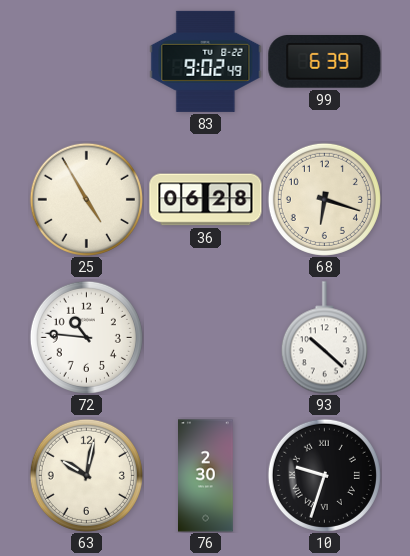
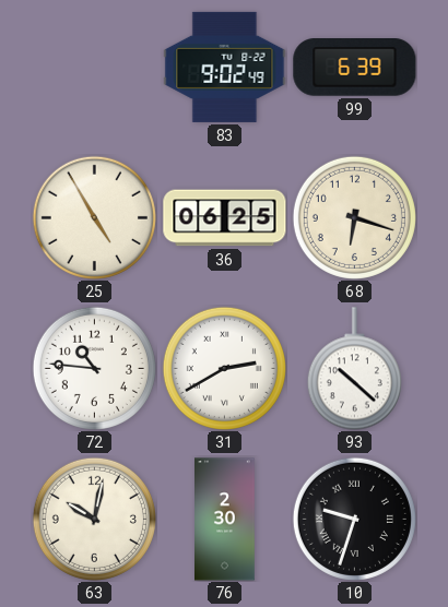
36: 06:28 -> 06:25 (225, 218)
31: none -> 2:40 (224, 368)
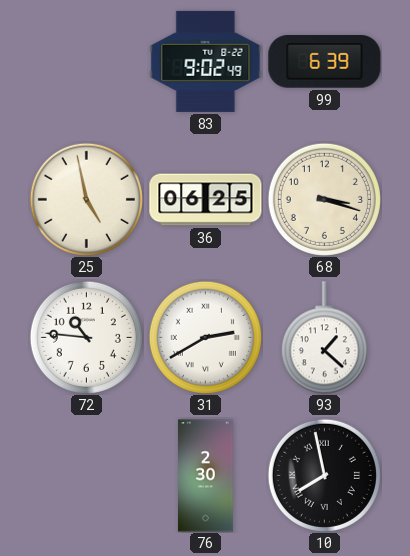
25: 4:55 -> 4:58 (86, 199)
68: 6:18 -> 3:18 (324, 199)
93: 10:22 -> 1:22 (324, 338)
63: 10:02 -> none (94, 519)
10: 9:33 -> 7:58 (324, 475)
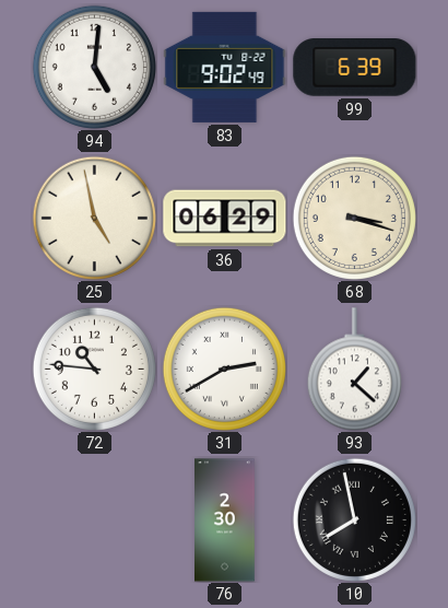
94: none -> 5:01 (94, 67)
36: 06:25 -> 06:29 (225, 219)
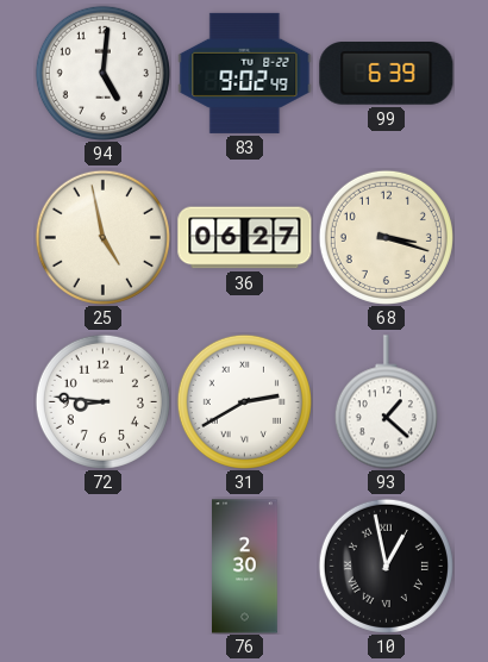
36: 06:29 -> 06:27 (245, 238)
72: 10:46 -> 8:46 (102, 401)
10: 7:58 -> 12:58 (386, 566)
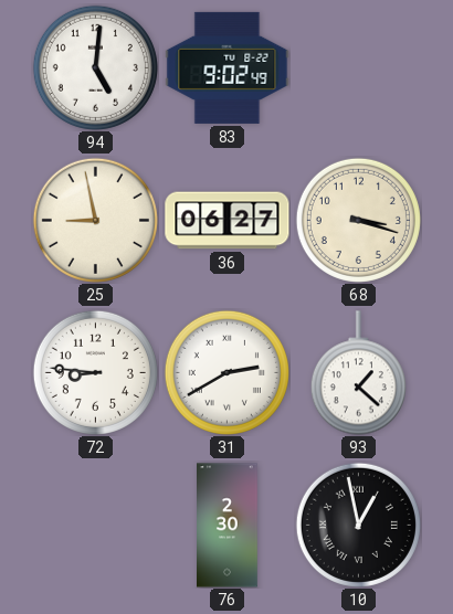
99: 6:39 -> none (387, 74)
25: 4:58 -> 8:58 (95, 220)
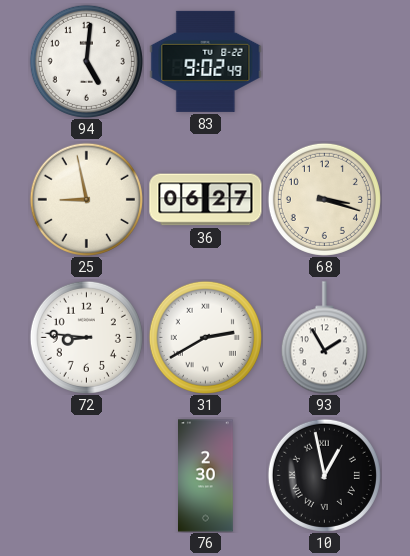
93: 1:22 -> 1:55 (324, 338)
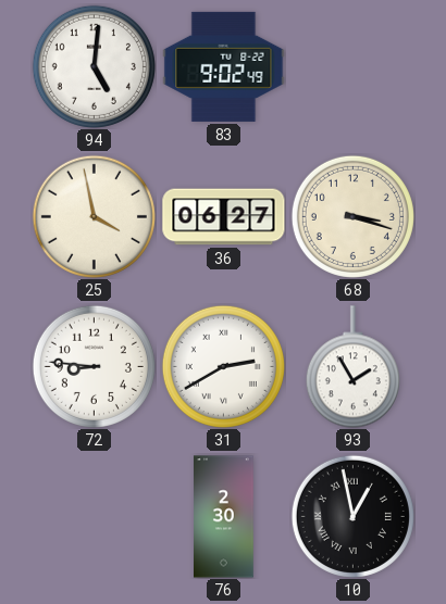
25: 8:58 -> 3:58 (94, 216)
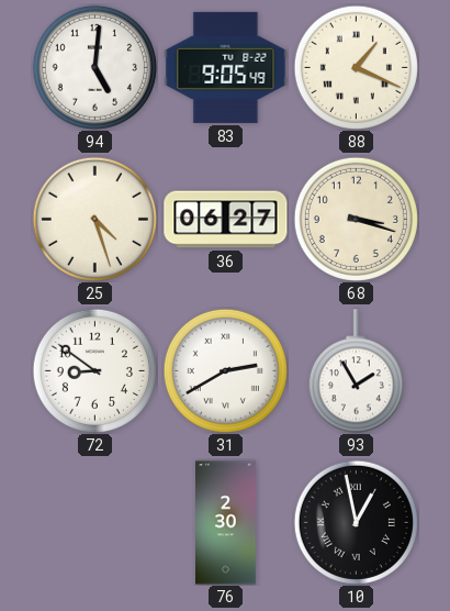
83: 9:02 -> 9:05 (226, 67)
88: none -> 1:19 (356, 67)
25: 3:58 -> 4:27 (94, 219)
72: 8:46 -> 8:51 (94, 370)
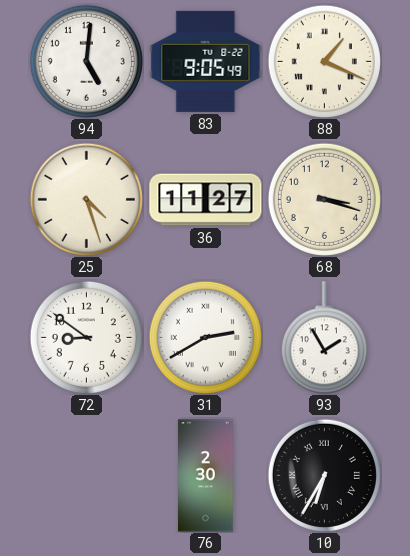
36: 06:27 -> 11:27 (206, 200)
10: 12:58 -> 6:35 (324, 475)
